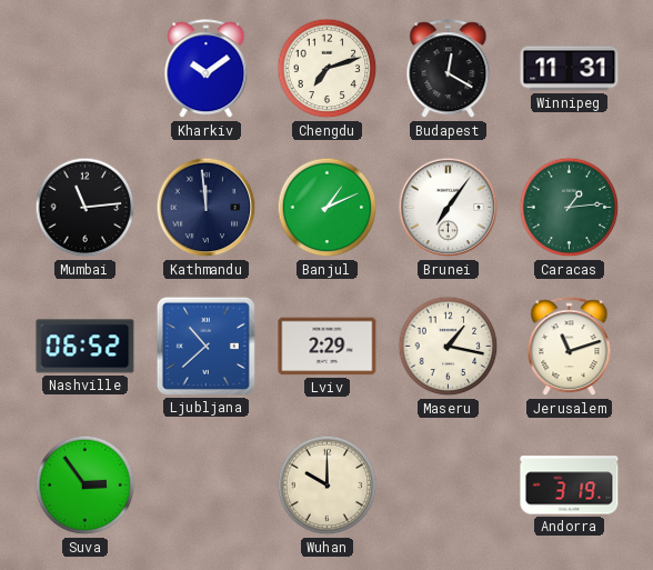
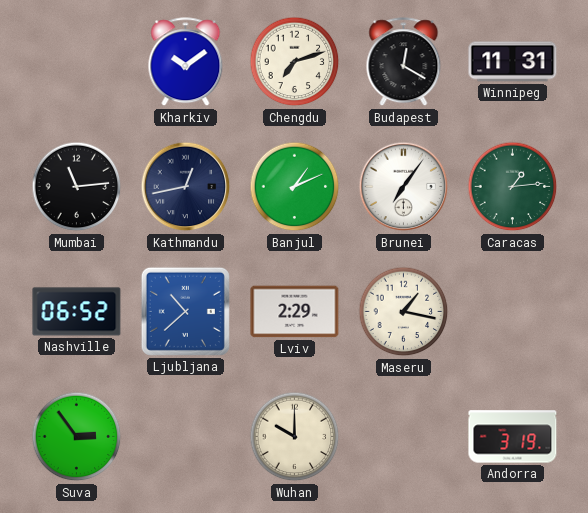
Kathmandu: 11:59 -> 12:43 (186, 187)
Jerusalem: 11:12 -> none (570, 347)
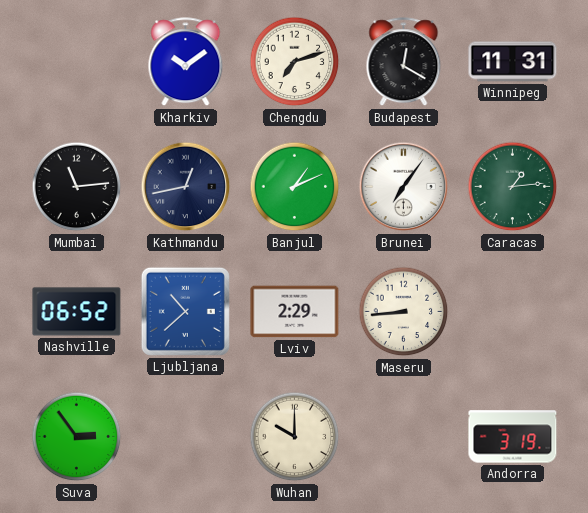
Maseru: 1:17 -> 8:44 (404, 312)
